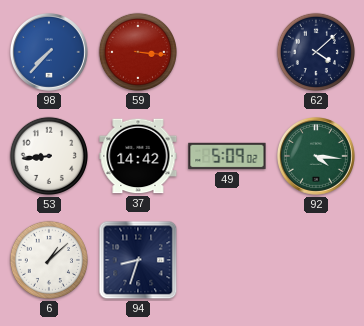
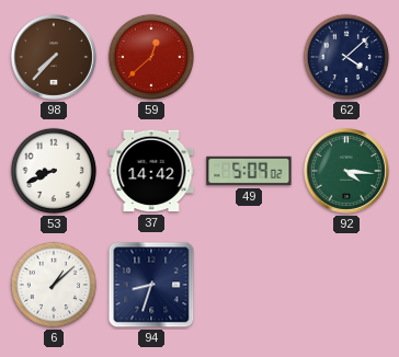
98 dial: blue -> brown (54, 57)
59: 3:16 -> 12:38 (151, 57)
53: 8:44 -> 8:41 (54, 171)
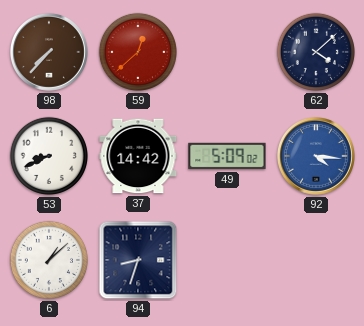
92 dial: green -> blue (316, 156)
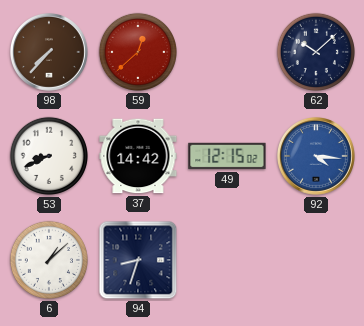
62: 4:08 -> 10:08 (316, 52)
49: 5:09 -> 12:15 (227, 156)
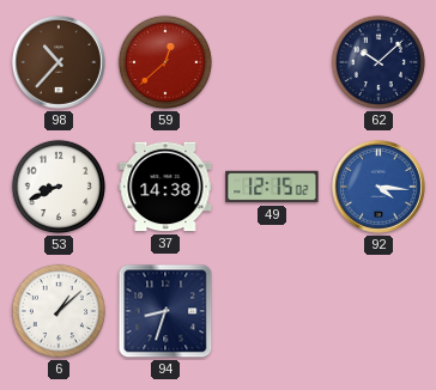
98: 7:37 -> 10:37 (59, 62)
37: 14:42 -> 14:38 (165, 187)
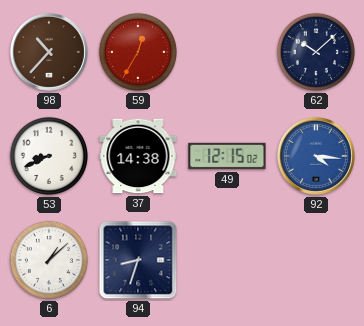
59: 12:38 -> 12:35 (138, 52)
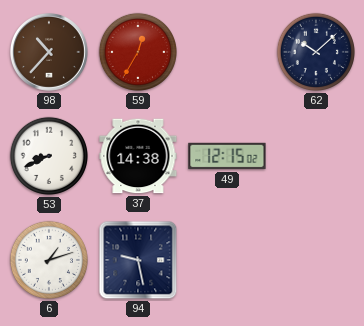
92: 4:16 -> none (316, 156)
6: 1:08 -> 1:12 (49, 260)
94: 8:33 -> 9:28 (138, 260)
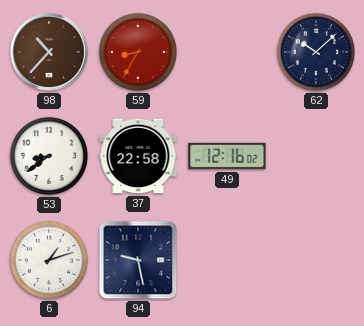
59: 12:35 -> 8:35 (138, 52)
53: 8:41 -> 8:39 (49, 156)
37: 14:38 -> 22:58 (138, 156)
49: 12:15 -> 12:16 (227, 156)
